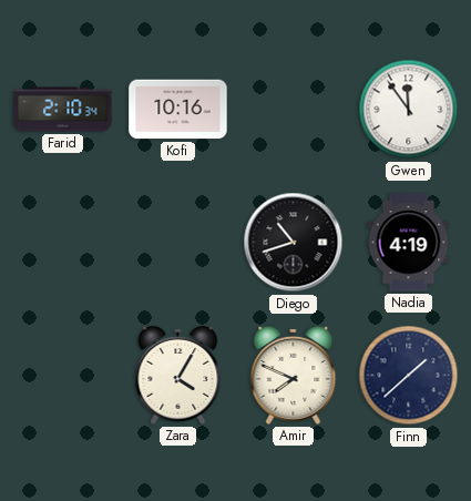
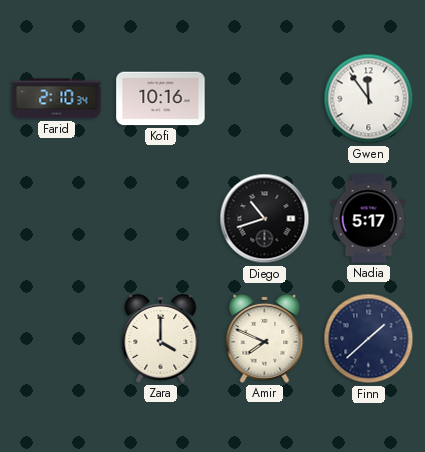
Nadia: 4:19 -> 5:17 (369, 219)
Zara: 4:05 -> 4:00 (161, 338)
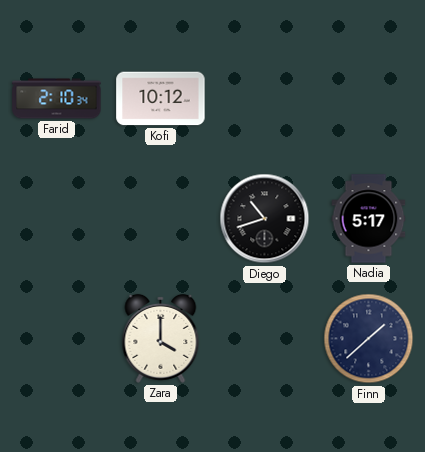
Kofi: 10:16 -> 10:12 (161, 99)
Gwen: 11:54 -> none (369, 99)
Amir: 7:49 -> none (265, 338)
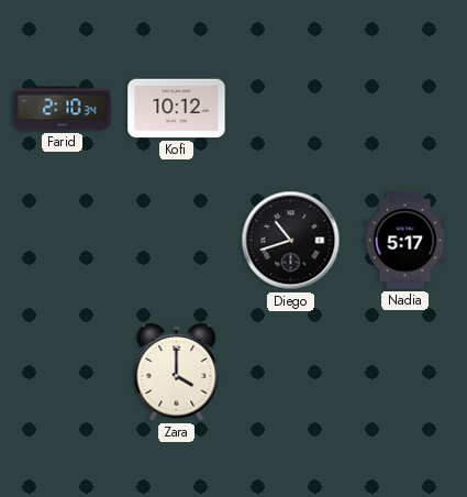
Finn: 1:38 -> none (369, 339)
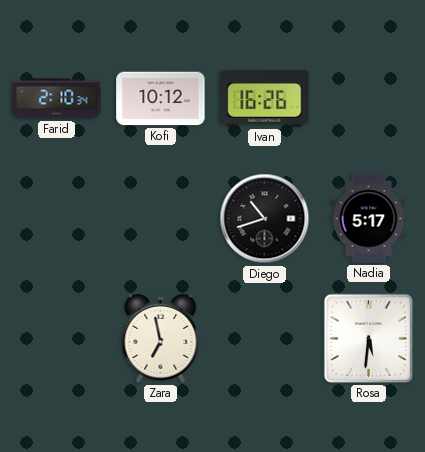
Ivan: none -> 16:26 (265, 99)
Zara: 4:00 -> 6:58 (161, 338)
Rosa: none -> 5:31 (368, 338)
